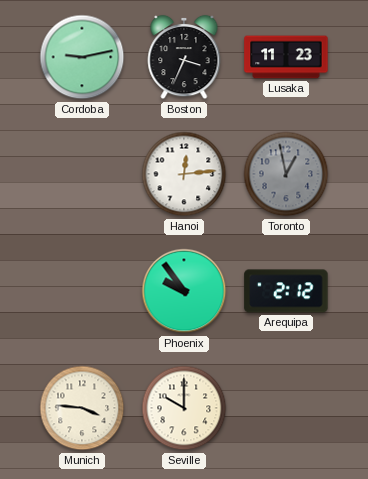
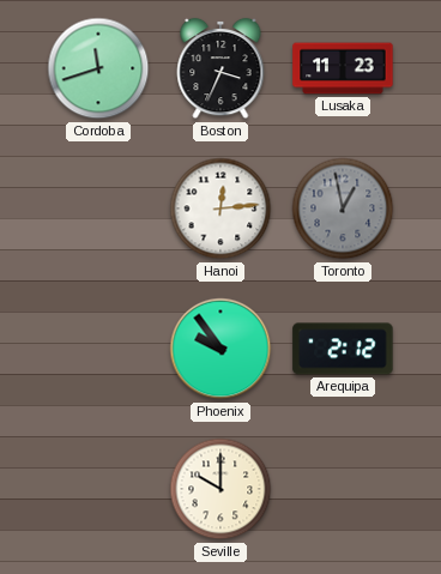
Cordoba: 9:13 -> 11:42 (98, 68)
Munich: 3:46 -> none (82, 408)
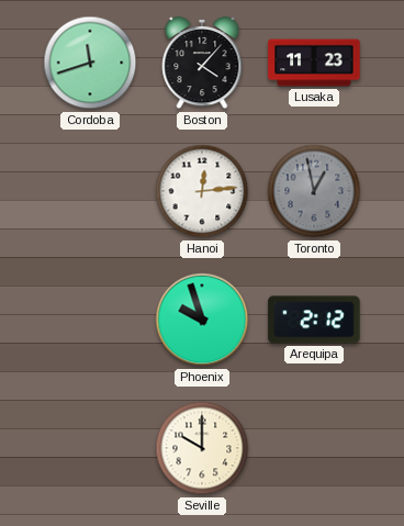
Boston: 3:34 -> 4:07 (202, 63)
Phoenix: 9:54 -> 9:57 (202, 320)
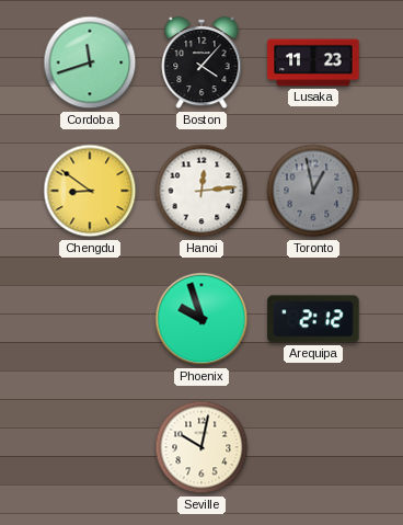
Chengdu: none -> 8:51 (90, 191)
Seville: 10:00 -> 10:02 (201, 447)
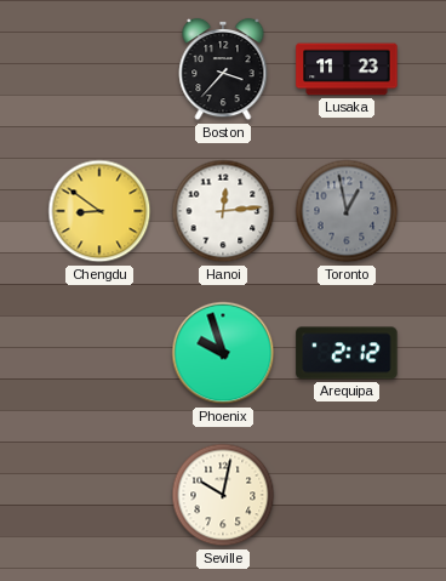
Cordoba: 11:42 -> none (90, 62)
Boston: 4:07 -> 3:37 (223, 69)
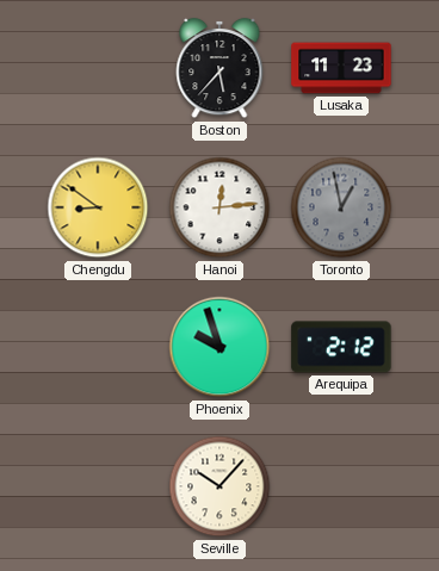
Boston: 3:37 -> 5:37 (219, 68)
Seville: 10:02 -> 10:07 (219, 486)
